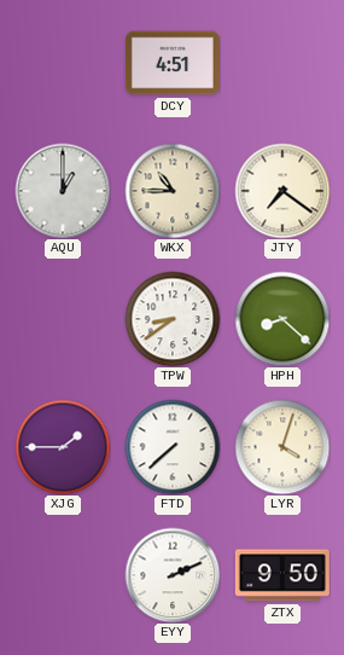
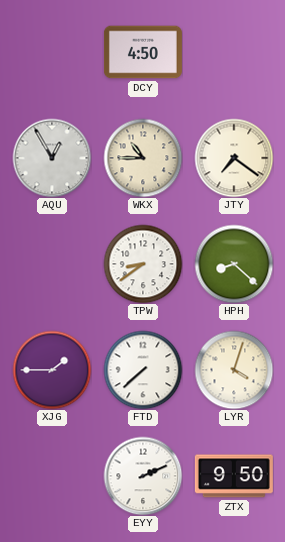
DCY: 4:51 -> 4:50 (143, 52)
AQU: 1:00 -> 12:55 (52, 158)
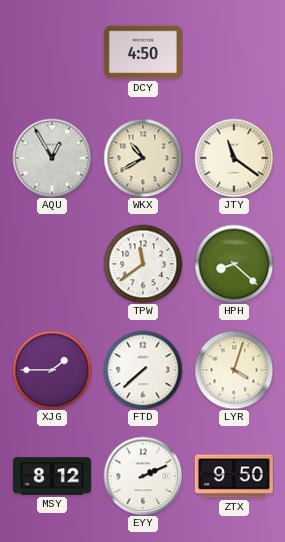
WKX: 10:45 -> 10:40 (143, 158)
JTY: 7:21 -> 11:21 (234, 158)
TPW: 8:39 -> 11:39 (143, 264)
MSY: none -> 8:12 (52, 476)
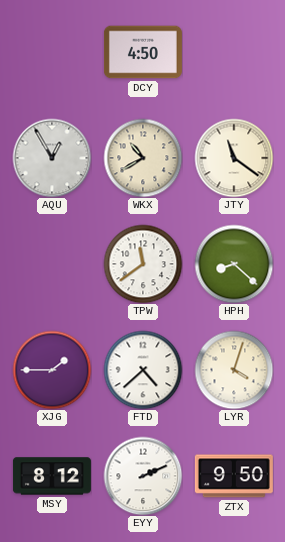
FTD: 7:38 -> 4:38 (143, 370)
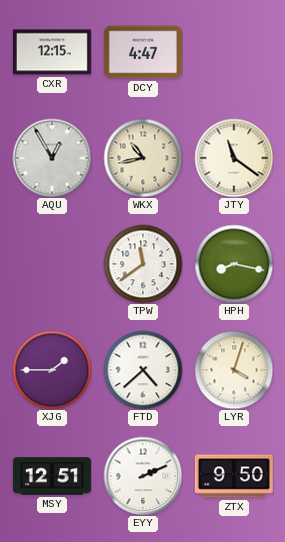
CXR: none -> 12:15 (52, 52)
DCY: 4:50 -> 4:47 (143, 52)
WKX: 10:40 -> 10:43 (143, 158)
HPH: 8:22 -> 8:17 (234, 264)
MSY: 8:12 -> 12:51 (52, 476)
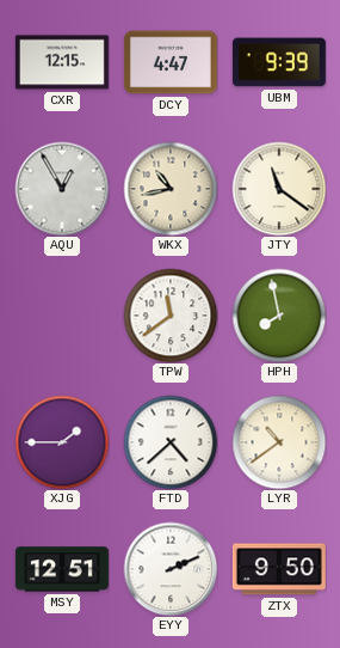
UBM: none -> 9:39 (279, 62)
HPH: 8:17 -> 7:58 (279, 316)
LYR: 4:03 -> 10:39 (279, 442)
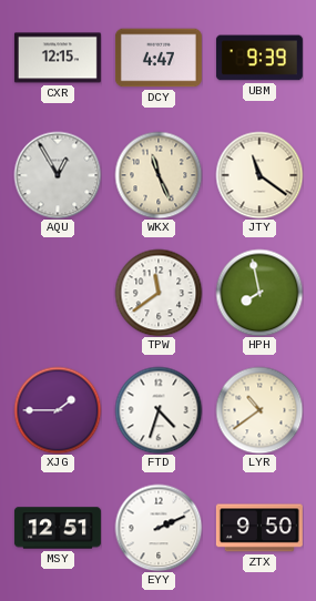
WKX: 10:43 -> 11:26 (159, 175)
FTD: 4:38 -> 4:33 (159, 410)
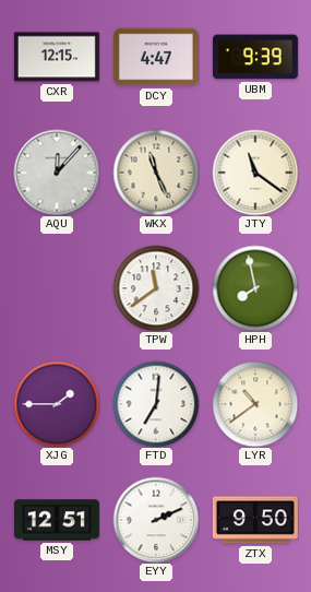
AQU: 12:55 -> 12:07 (57, 173)
FTD: 4:33 -> 7:01 (156, 404)
